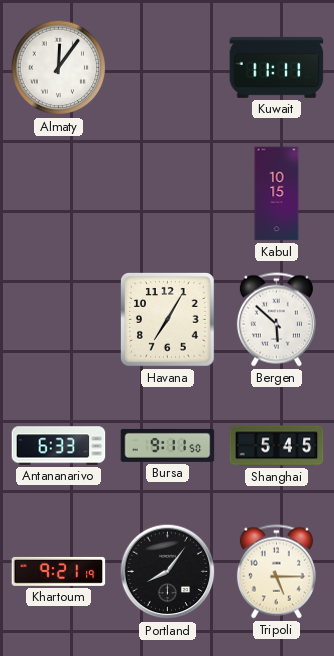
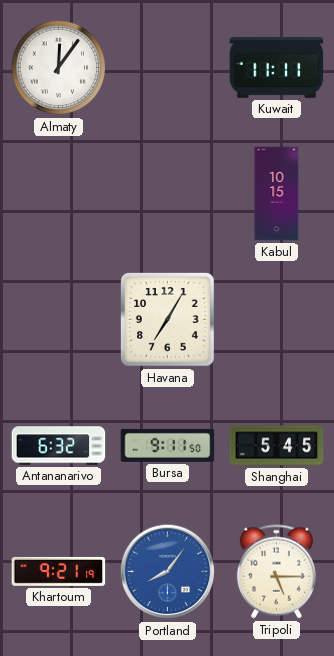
Bergen: 5:52 -> none (276, 320)
Antananarivo: 6:33 -> 6:32 (59, 446)
Portland dial: black -> blue (168, 572)
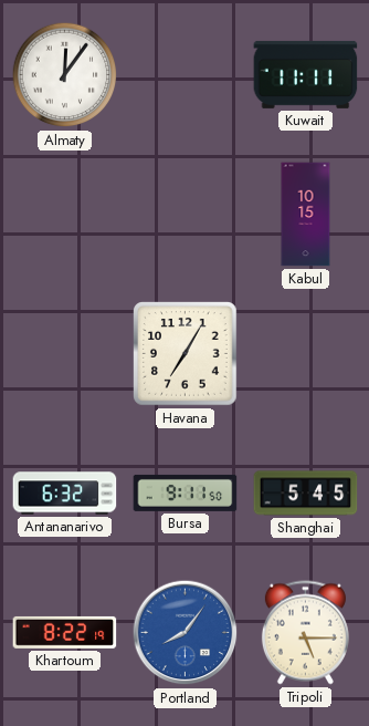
Khartoum: 9:21 -> 8:22 (65, 632)
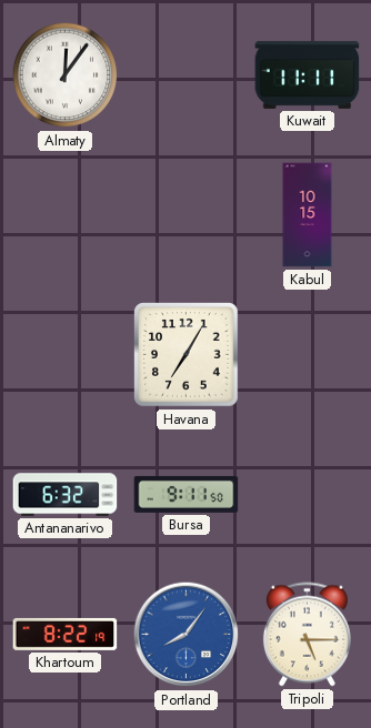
Shanghai: 5:45 -> none (306, 494)
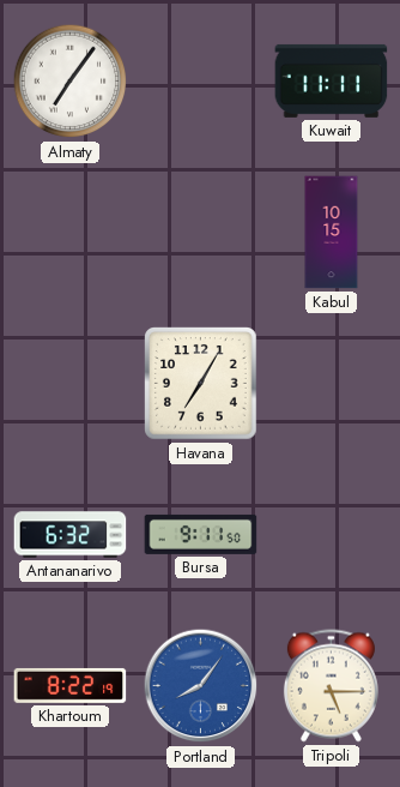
Almaty: 12:06 -> 7:06 (71, 82)
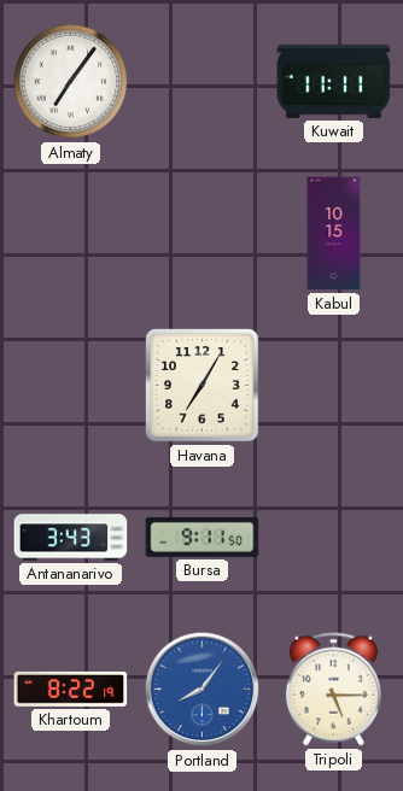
Antananarivo: 6:32 -> 3:43 (71, 538)
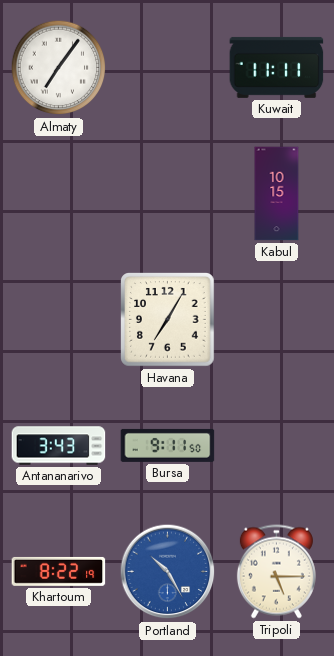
Portland: 8:06 -> 10:25 (168, 572)
